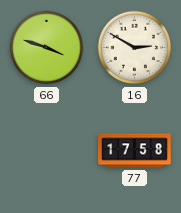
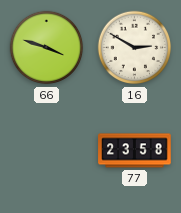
77: 17:58 -> 23:58 (135, 151)
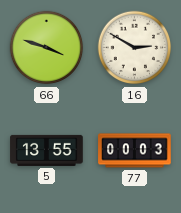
5: none -> 13:55 (47, 150)
77: 23:58 -> 00:03 (135, 151)
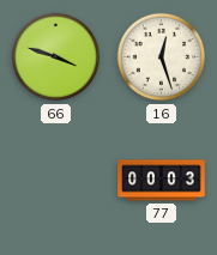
16: 2:50 -> 12:27 (162, 57)
5: 13:55 -> none (47, 150)
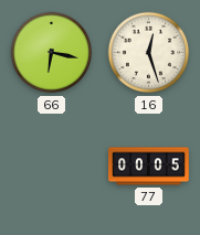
66: 3:48 -> 6:17 (52, 53)
77: 00:03 -> 00:05 (149, 167)
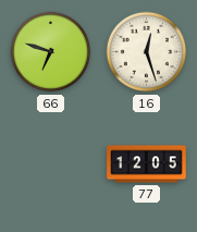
66: 6:17 -> 6:48 (51, 52)
77: 00:05 -> 12:05 (147, 164)
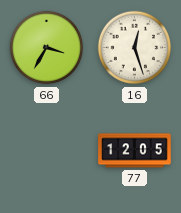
66: 6:48 -> 3:35 (47, 48)
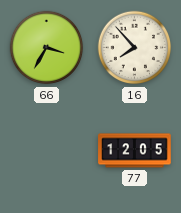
16: 12:27 -> 7:53 (135, 48)
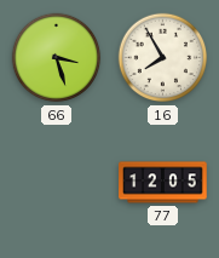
66: 3:35 -> 3:27 (57, 58)
16: 7:53 -> 7:55 (163, 58)
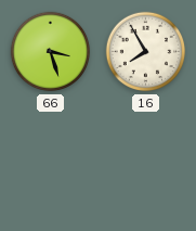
77: 12:05 -> none (163, 183)
